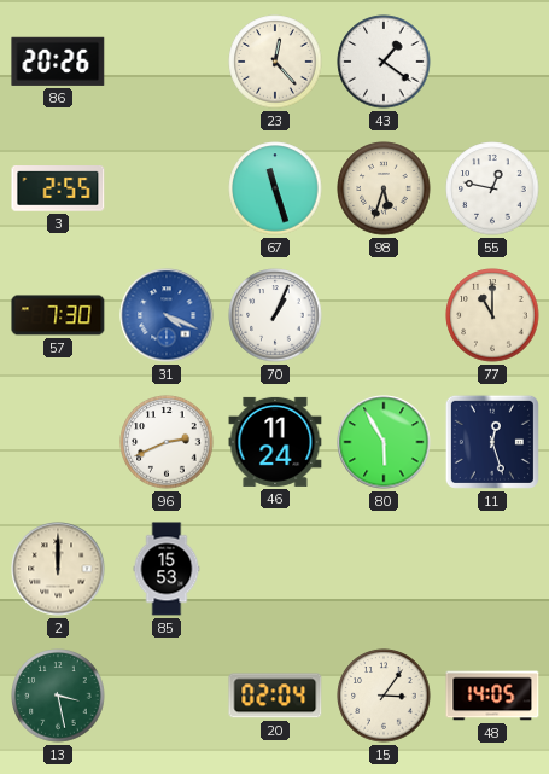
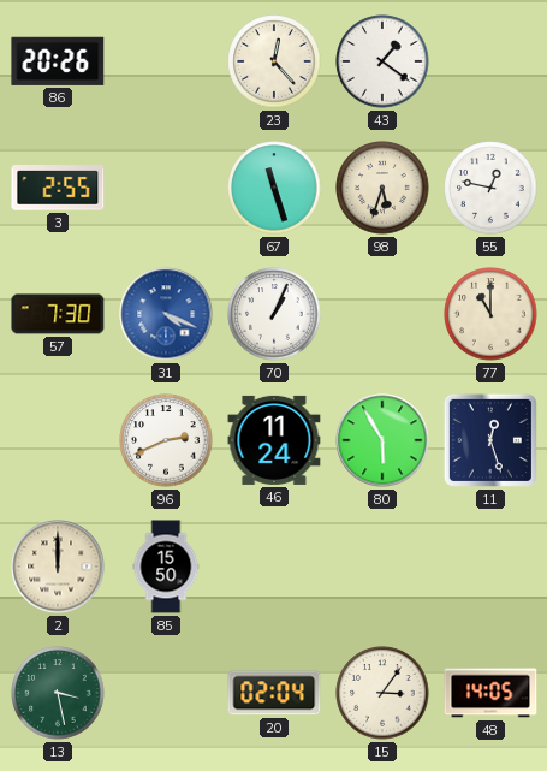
85: 15:53 -> 15:50 (166, 567)
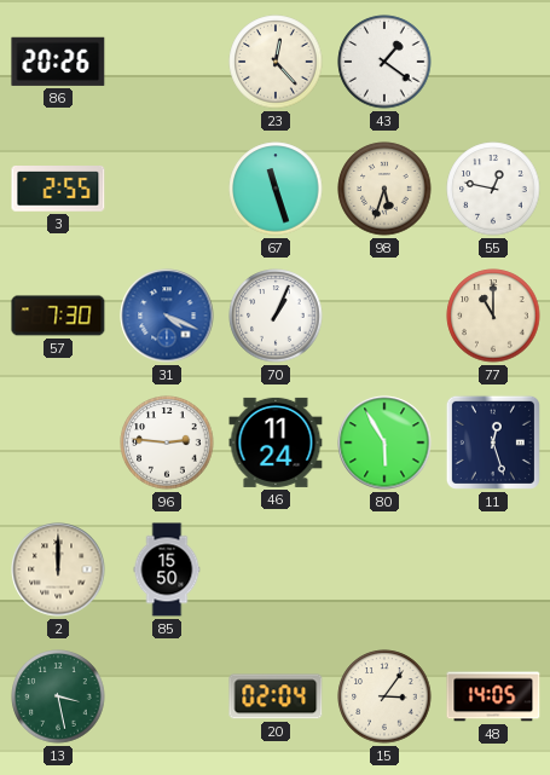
96: 2:41 -> 2:46 (167, 443)
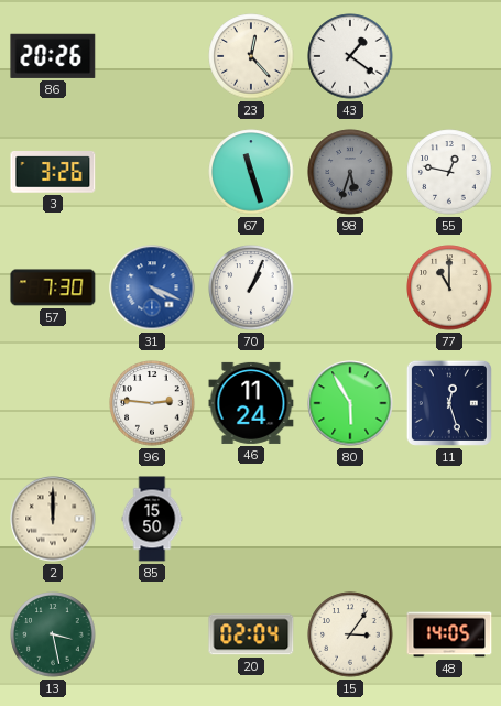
3: 2:55 -> 3:26 (53, 173)
98 dial: cream -> grey (350, 172)
